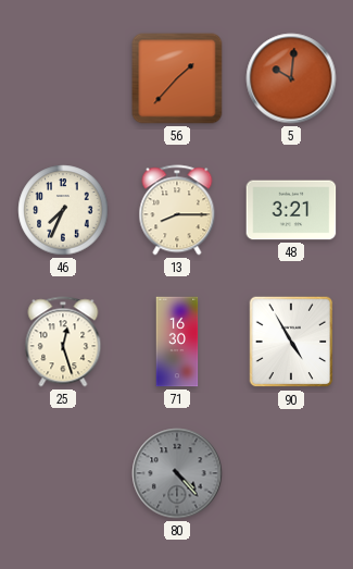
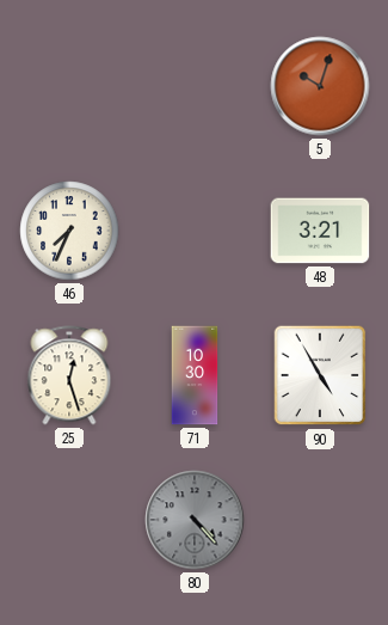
56: 1:37 -> none (177, 78)
5: 10:01 -> 10:03 (320, 86)
13: 8:15 -> none (177, 210)
71: 16:30 -> 10:30 (195, 375)
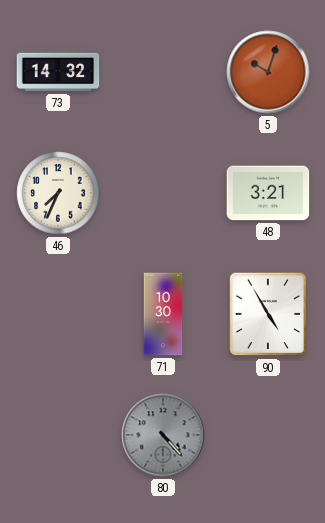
73: none -> 14:32 (58, 72)
25: 12:27 -> none (69, 375)
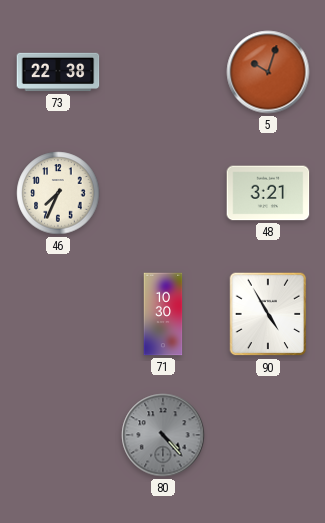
73: 14:32 -> 22:38 (58, 72)
